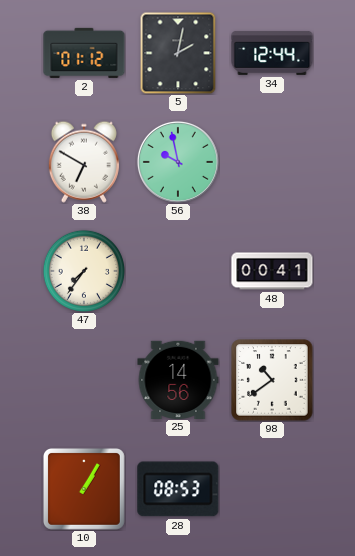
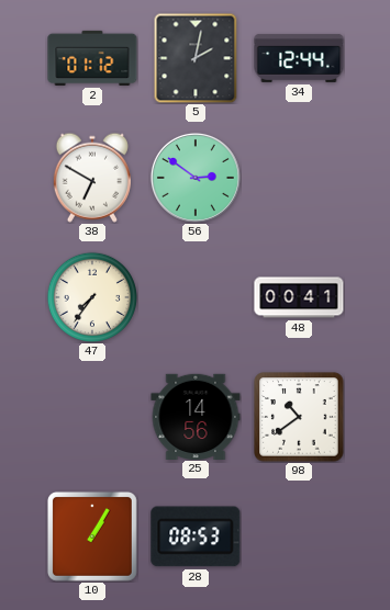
56: 9:58 -> 2:51 (196, 178)
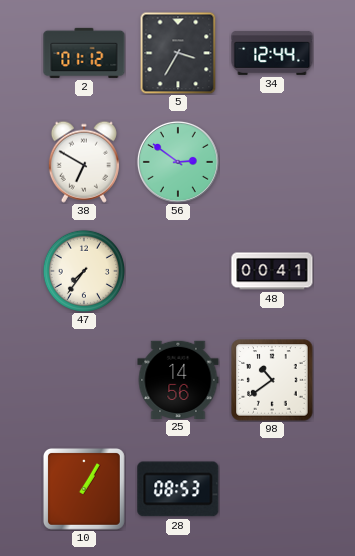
5: 2:02 -> 3:35 (178, 53)
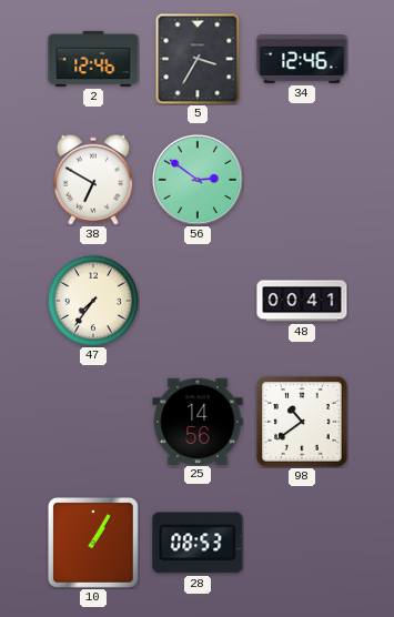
2: 01:12 -> 12:46 (93, 59)
34: 12:44 -> 12:46 (302, 59)
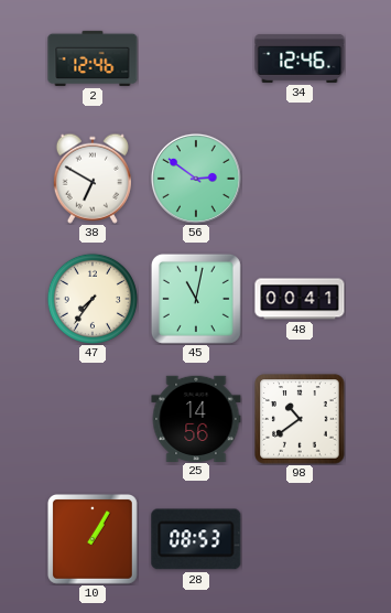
5: 3:35 -> none (198, 59)
45: none -> 11:02 (196, 299)
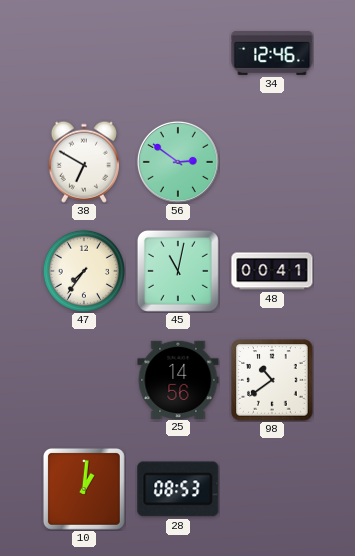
2: 12:46 -> none (93, 58)
10: 1:05 -> 1:01 (84, 489)
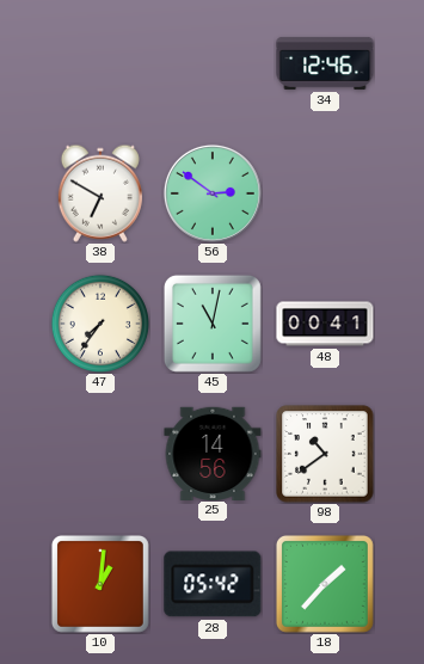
28: 08:53 -> 05:42 (213, 584)
18: none -> 1:37 (325, 584)
